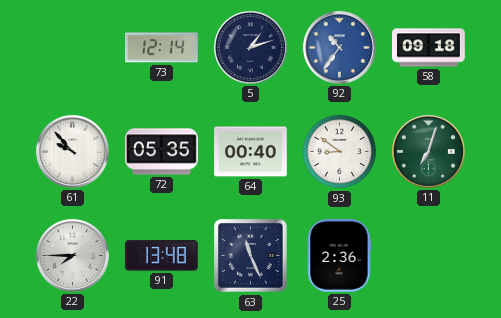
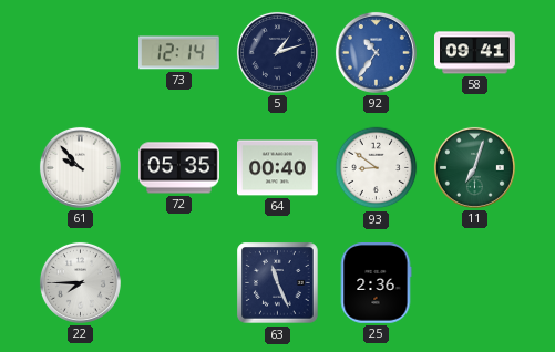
58: 09:18 -> 09:41 (475, 53)
91: 13:48 -> none (161, 256)
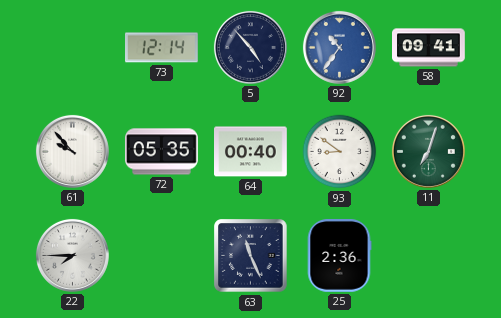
5: 1:12 -> 4:53 (250, 47)
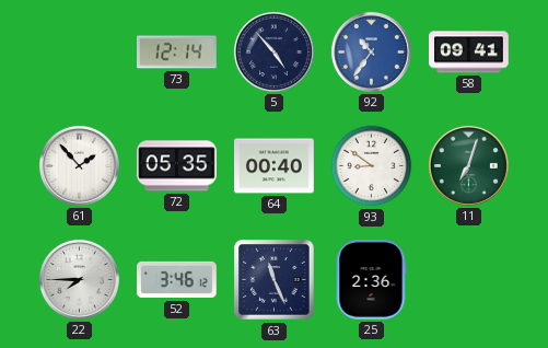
61: 9:53 -> 1:53 (79, 165)
52: none -> 3:46 (177, 280)
